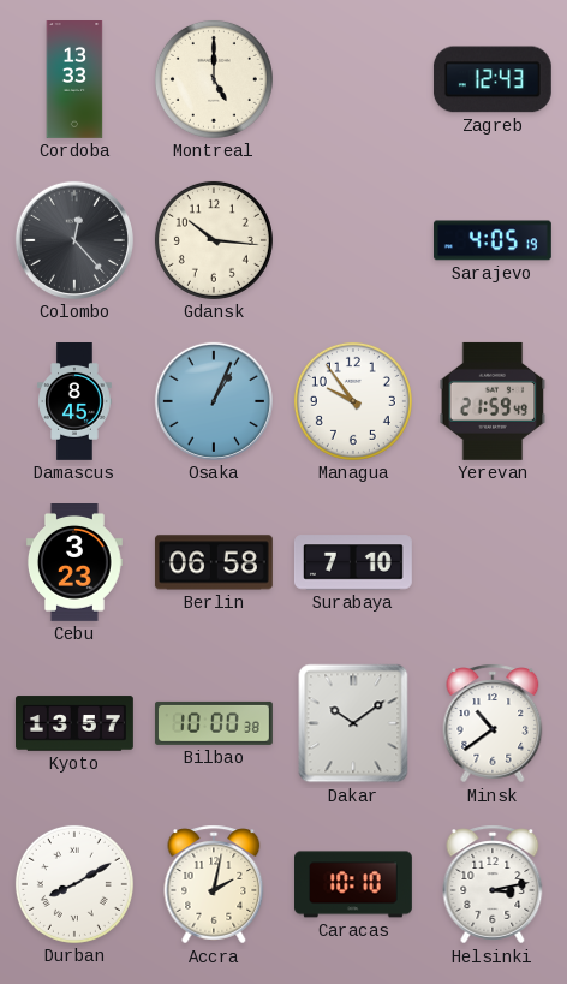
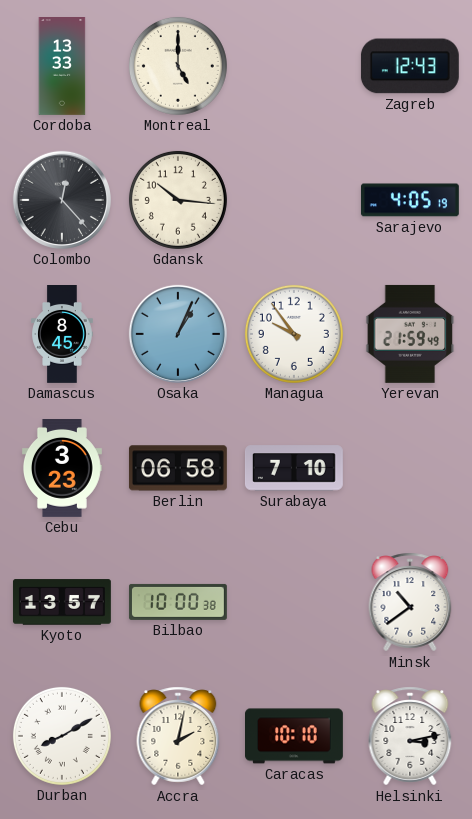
Dakar: 10:09 -> none (353, 723)
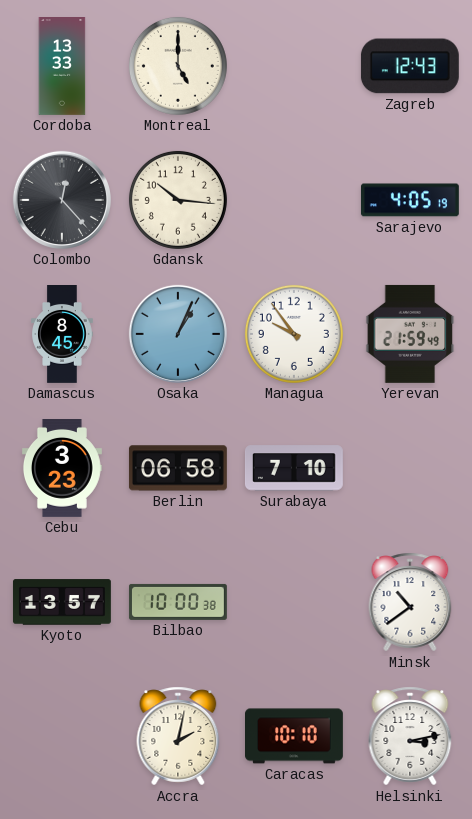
Durban: 8:10 -> none (62, 736)
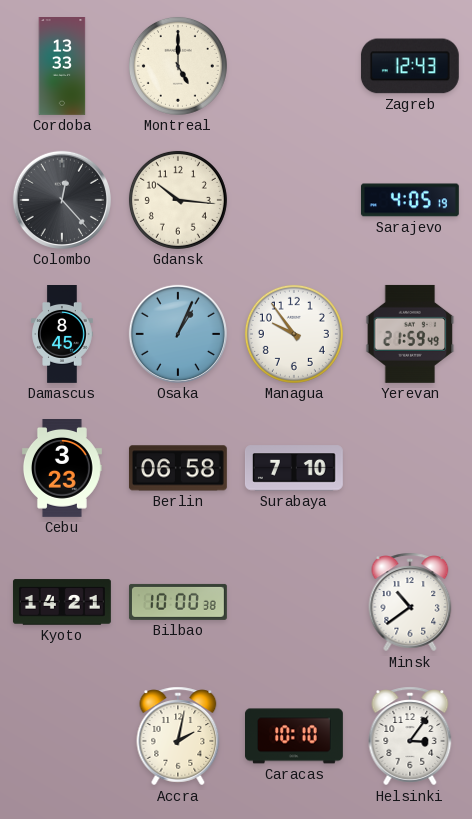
Kyoto: 13:57 -> 14:21 (62, 602)
Helsinki: 3:13 -> 3:06 (410, 736)
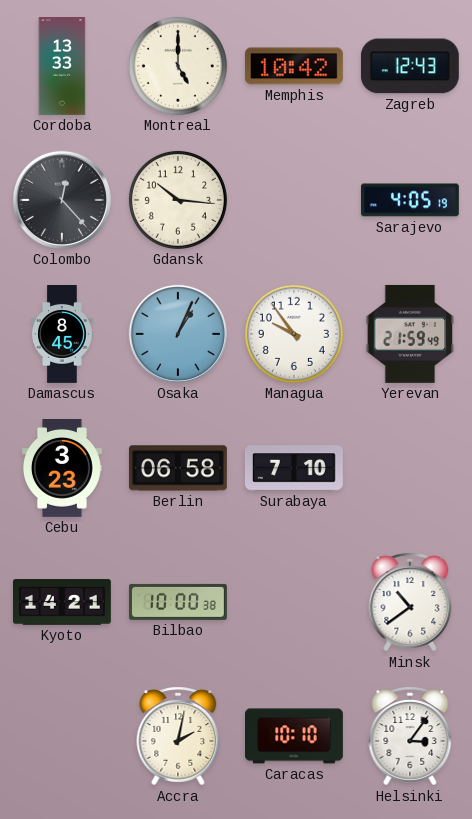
Memphis: none -> 10:42 (294, 66)
